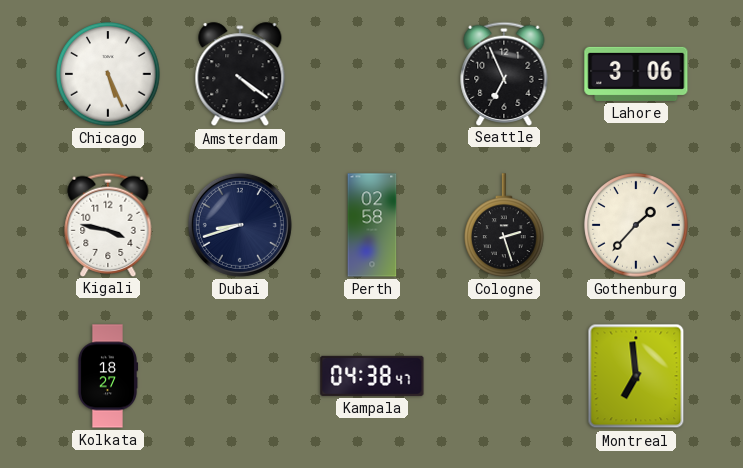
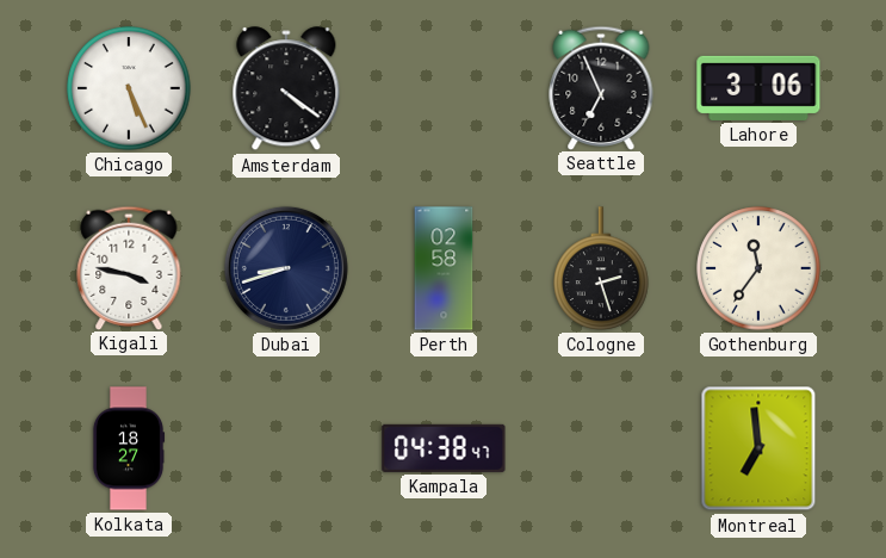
Gothenburg: 1:37 -> 11:36 (758, 268)
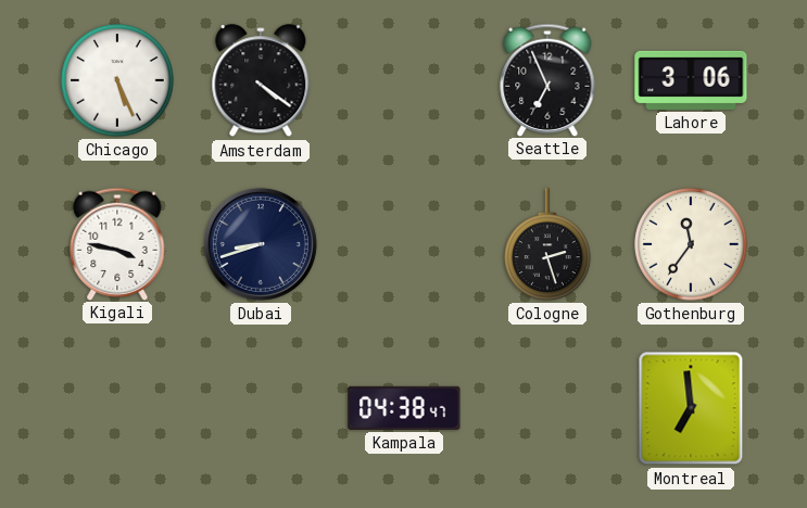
Perth: 02:58 -> none (444, 268)
Kolkata: 18:27 -> none (129, 448)
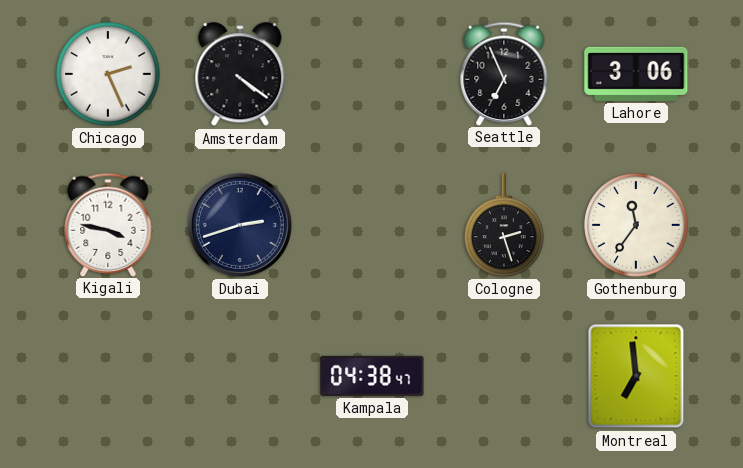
Chicago: 5:26 -> 2:26 (108, 74)
Dubai: 8:42 -> 2:42 (240, 225)
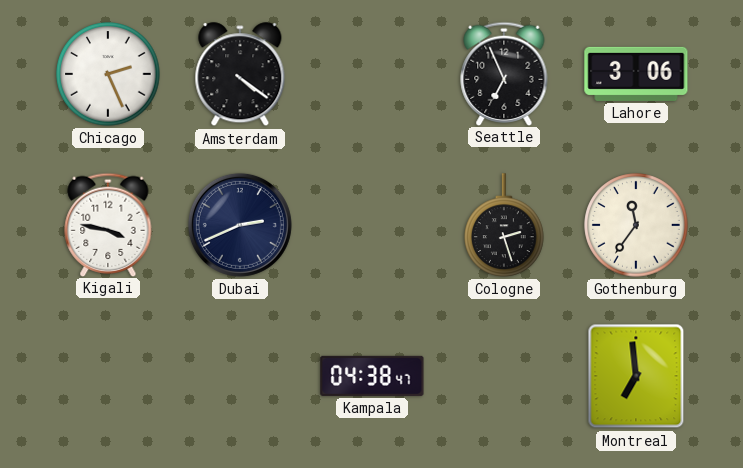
Dubai: 2:42 -> 2:41 (240, 225)
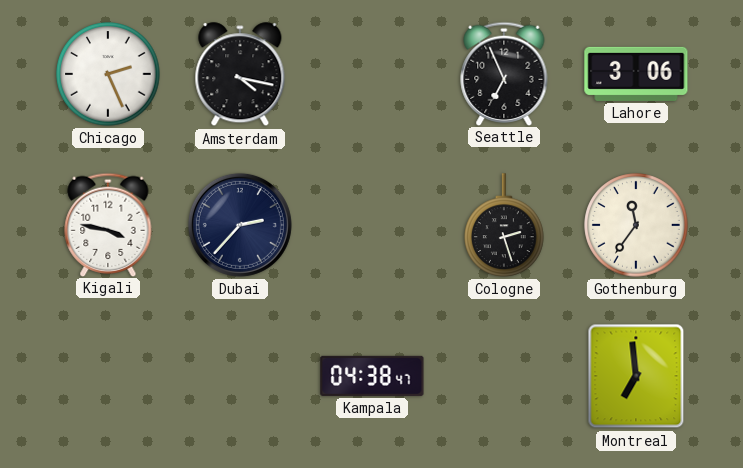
Amsterdam: 4:21 -> 4:17 (240, 75)
Dubai: 2:41 -> 2:37 (240, 225)
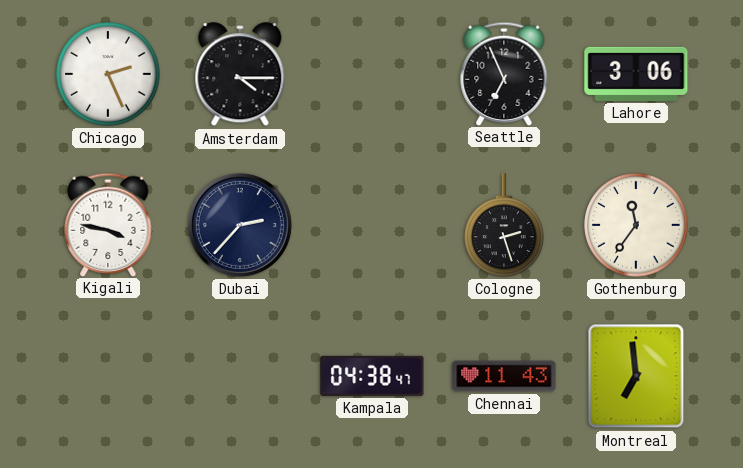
Amsterdam: 4:17 -> 4:15 (240, 75)
Chennai: none -> 11:43 (504, 376)
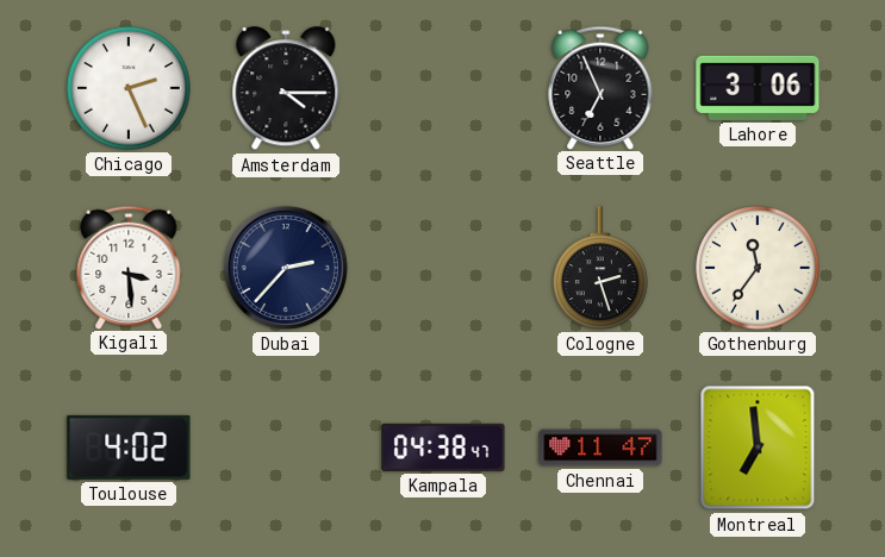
Kigali: 3:47 -> 3:29 (129, 267)
Toulouse: none -> 4:02 (129, 448)
Chennai: 11:43 -> 11:47 (600, 448)
